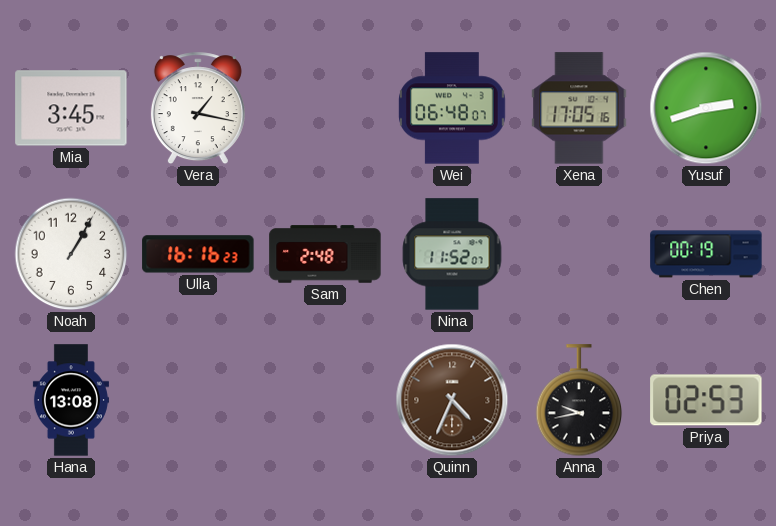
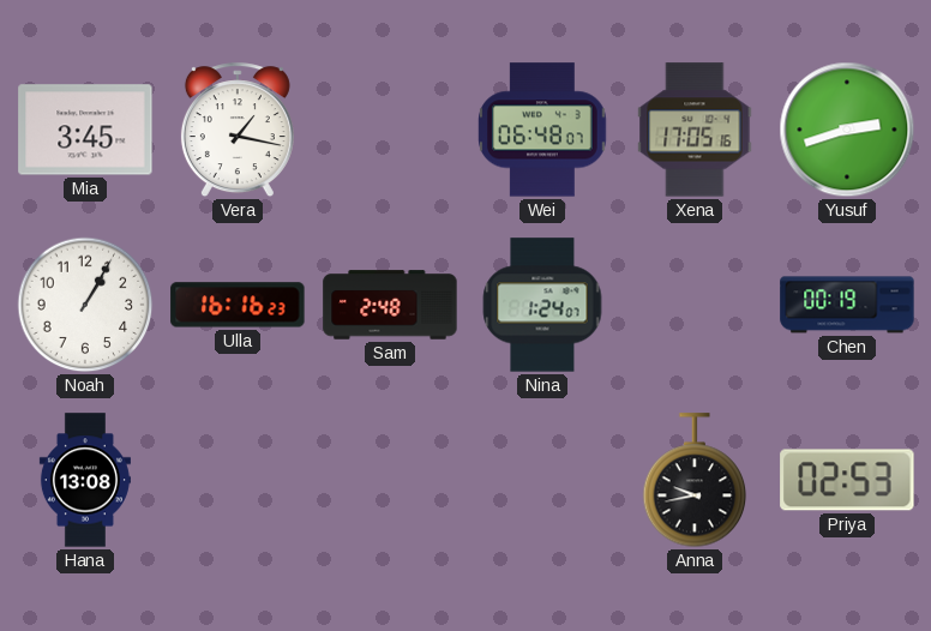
Nina: 11:52 -> 1:24 (542, 305)
Quinn: 4:34 -> none (452, 400)
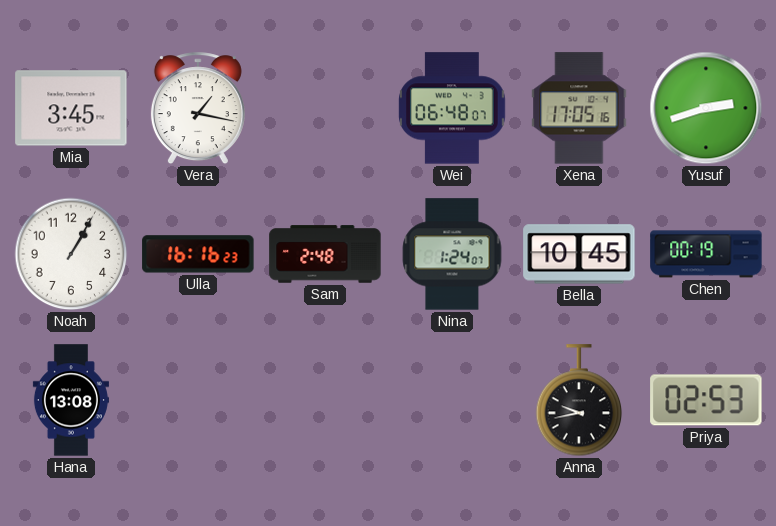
Bella: none -> 10:45 (579, 254)
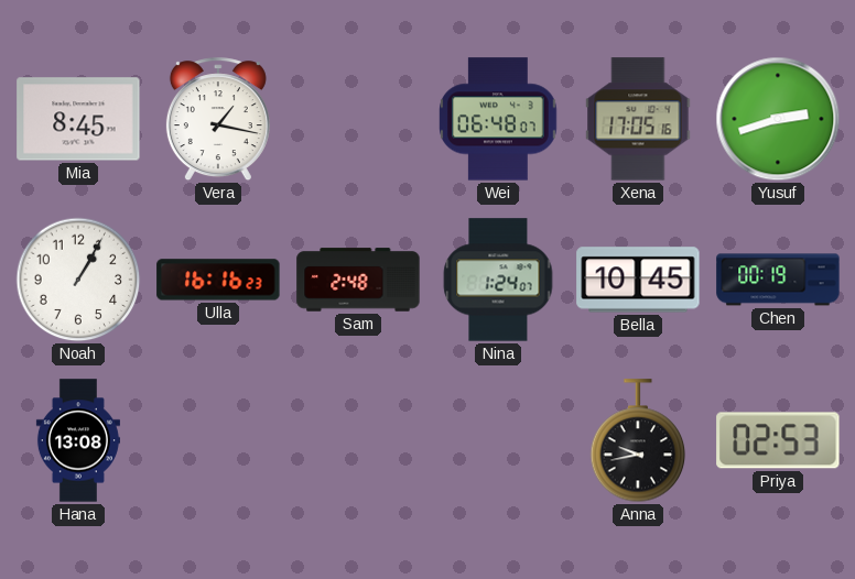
Mia: 3:45 -> 8:45 (78, 119)
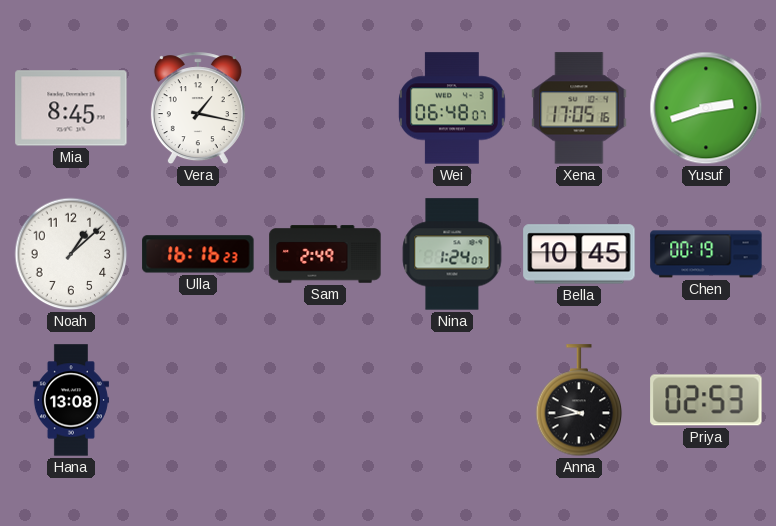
Noah: 1:05 -> 1:08 (71, 254)
Sam: 2:48 -> 2:49 (325, 254)
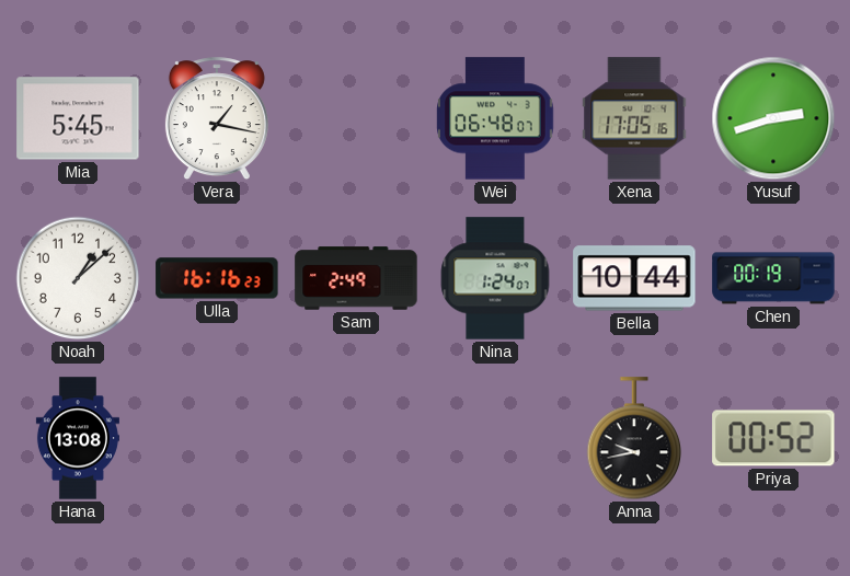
Mia: 8:45 -> 5:45 (78, 118)
Bella: 10:45 -> 10:44 (634, 278)
Priya: 02:53 -> 00:52 (773, 438)
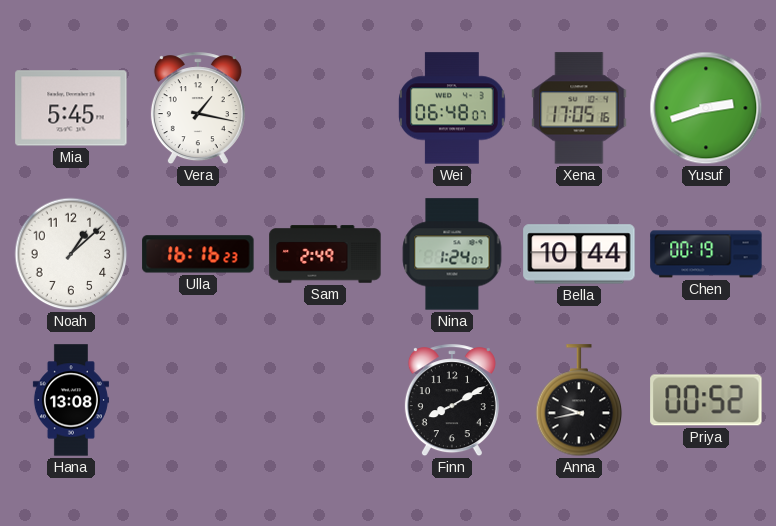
Finn: none -> 8:10 (452, 401)
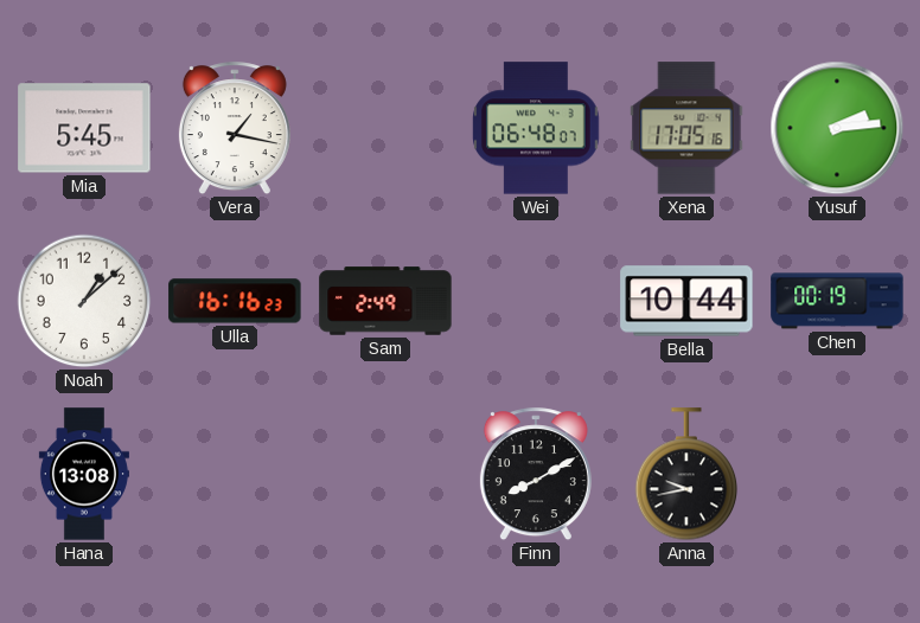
Yusuf: 2:42 -> 2:14 (837, 128)
Nina: 1:24 -> none (452, 254)
Priya: 00:52 -> none (706, 400)
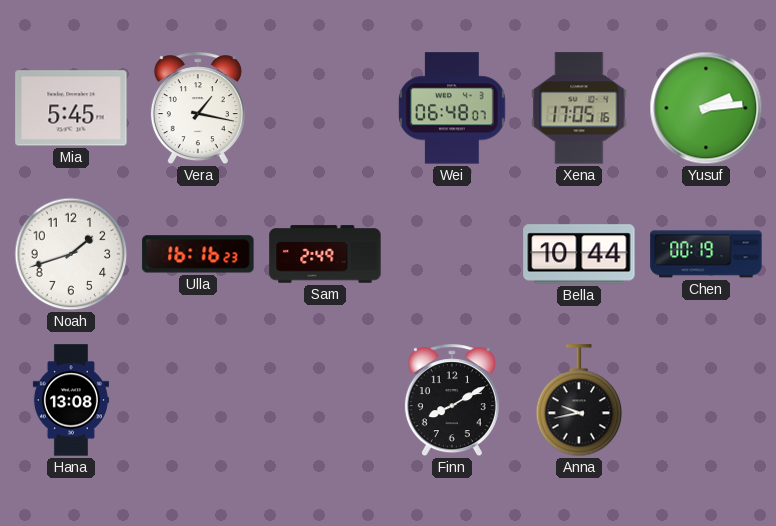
Noah: 1:08 -> 1:42 (71, 254)
